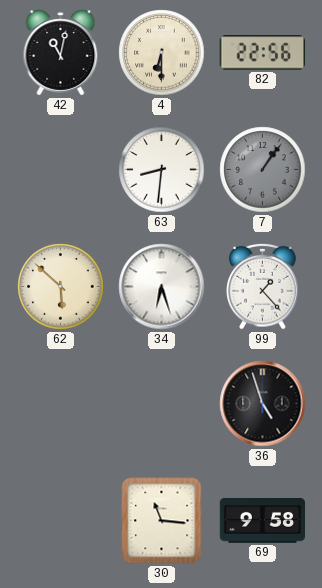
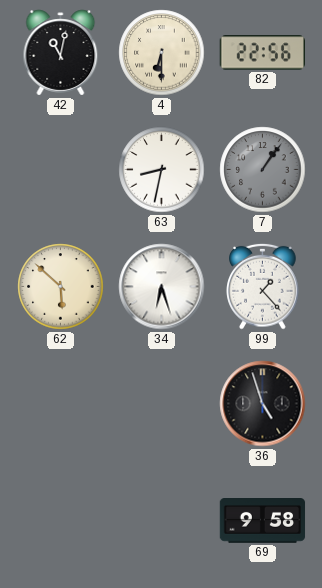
63: 8:31 -> 8:32 (162, 170)
30: 11:16 -> none (162, 521)
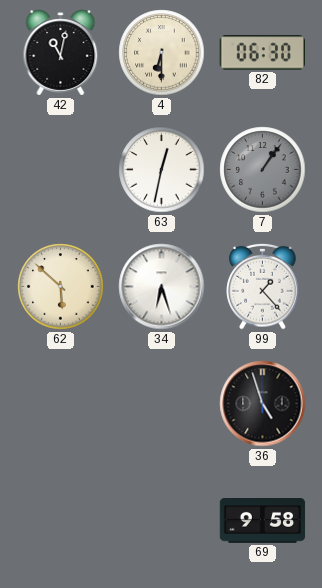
82: 22:56 -> 06:30 (262, 53)
63: 8:32 -> 12:32 (162, 170)
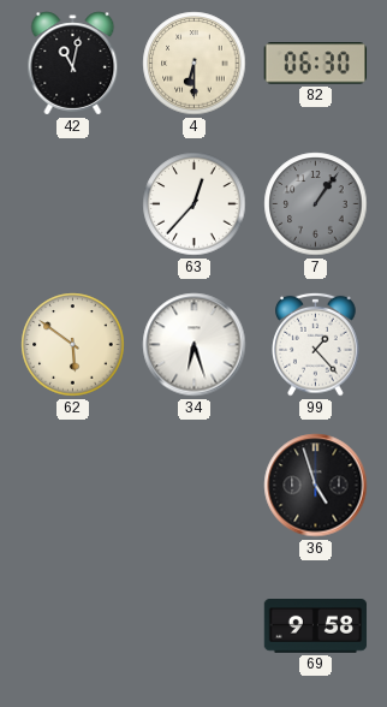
63: 12:32 -> 12:37 (195, 204)
62: 5:52 -> 5:51 (73, 345)
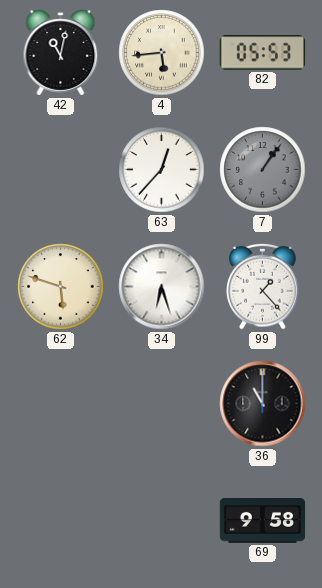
4: 6:30 -> 5:44 (162, 53)
82: 06:30 -> 05:53 (262, 53)
62: 5:51 -> 5:48 (61, 287)
36: 4:57 -> 11:00 (263, 404)
